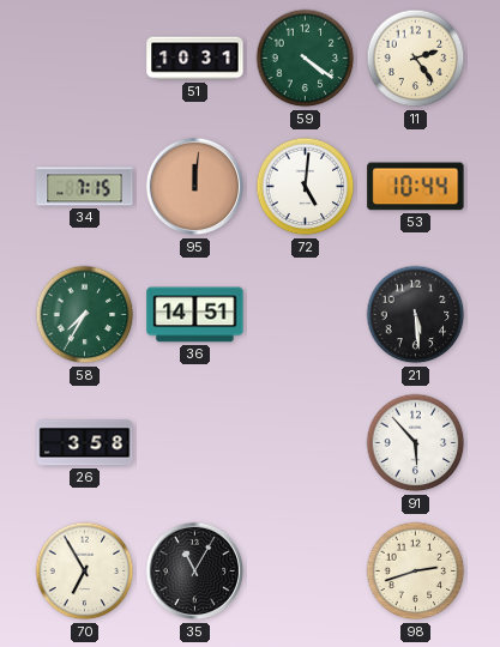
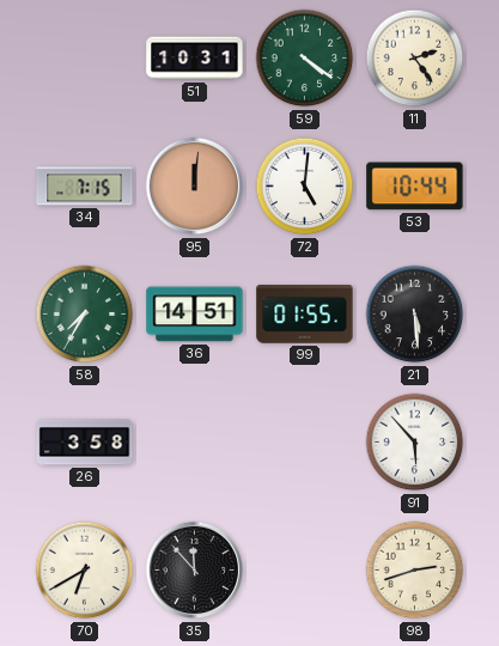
99: none -> 01:55 (305, 315)
70: 6:55 -> 6:40 (85, 571)
35: 11:05 -> 11:53 (195, 571)
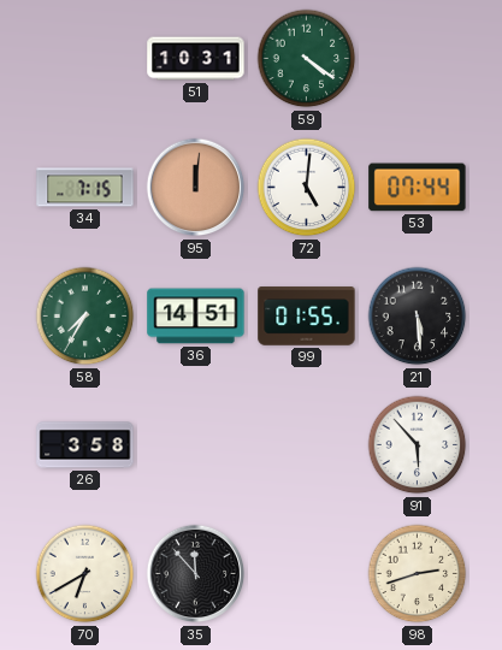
11: 2:24 -> none (415, 59)
53: 10:44 -> 07:44 (418, 188)
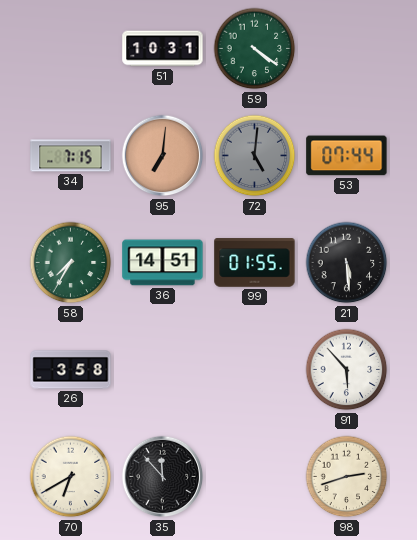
95: 12:01 -> 7:01 (163, 156)
72 dial: white -> grey (255, 156)
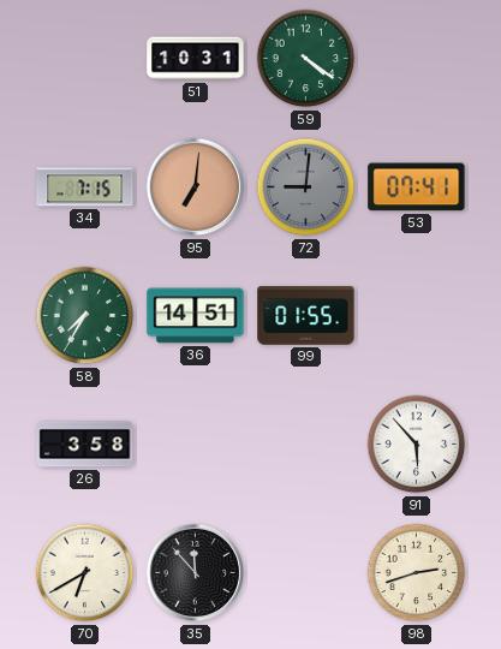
72: 5:01 -> 9:01 (306, 187)
53: 07:44 -> 07:41 (417, 187)
21: 5:29 -> none (347, 263)
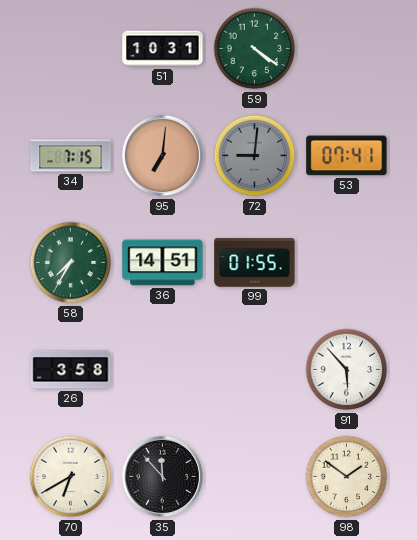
98: 2:42 -> 1:51 (347, 477)
